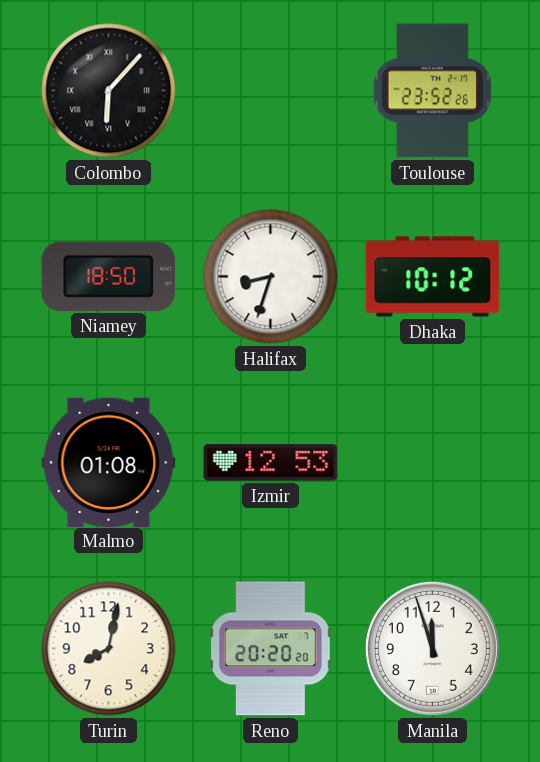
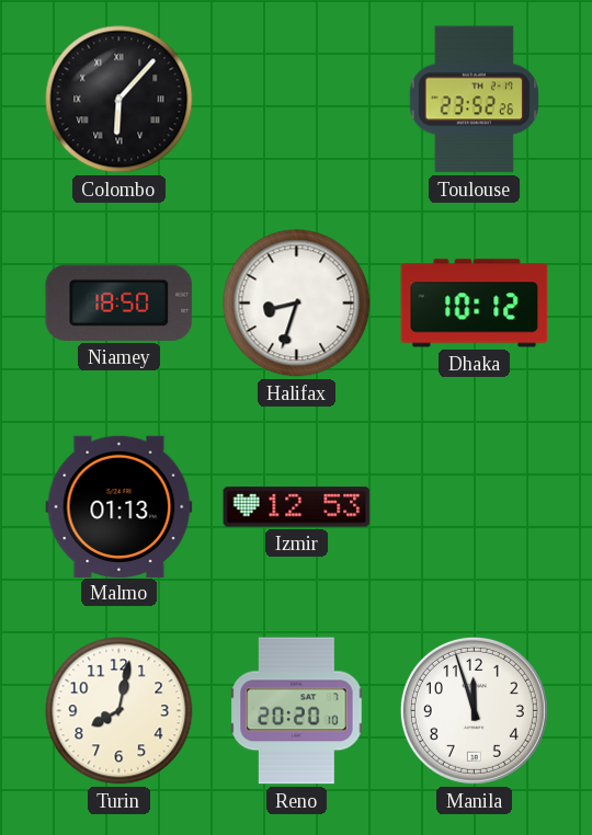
Malmo: 01:08 -> 01:13 (119, 506)
Reno: 20:20:20 -> 20:20:10 (297, 711)
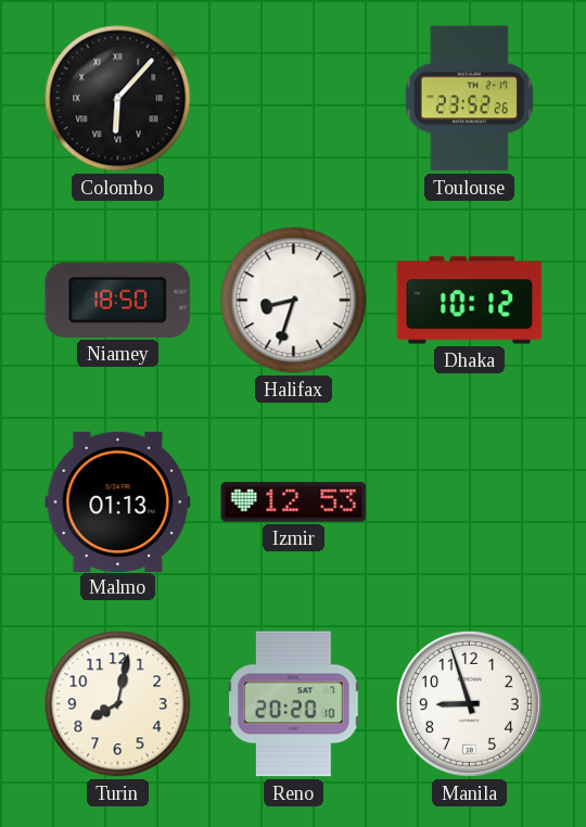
Manila: 11:57 -> 8:57 (469, 703)
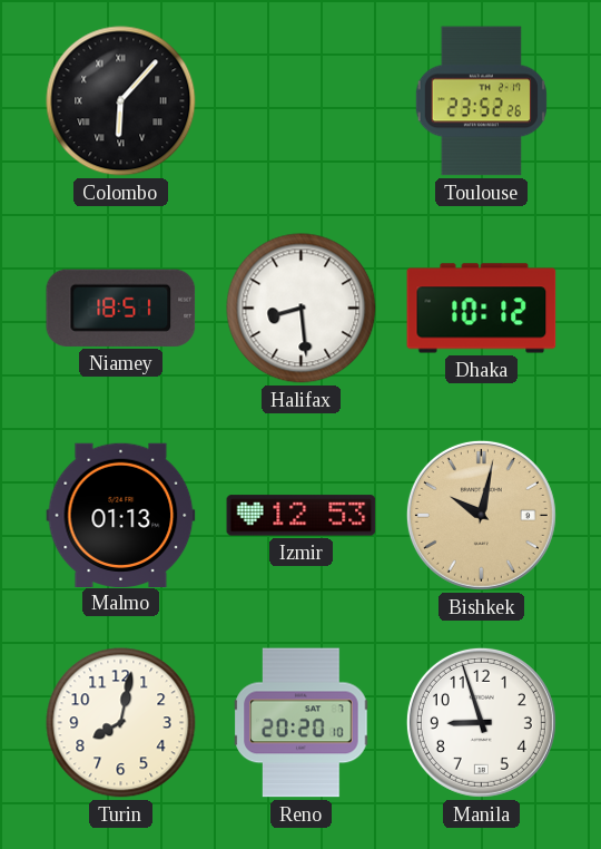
Niamey: 18:50 -> 18:51 (121, 308)
Halifax: 8:33 -> 8:29 (302, 309)
Bishkek: none -> 10:02 (481, 515)
